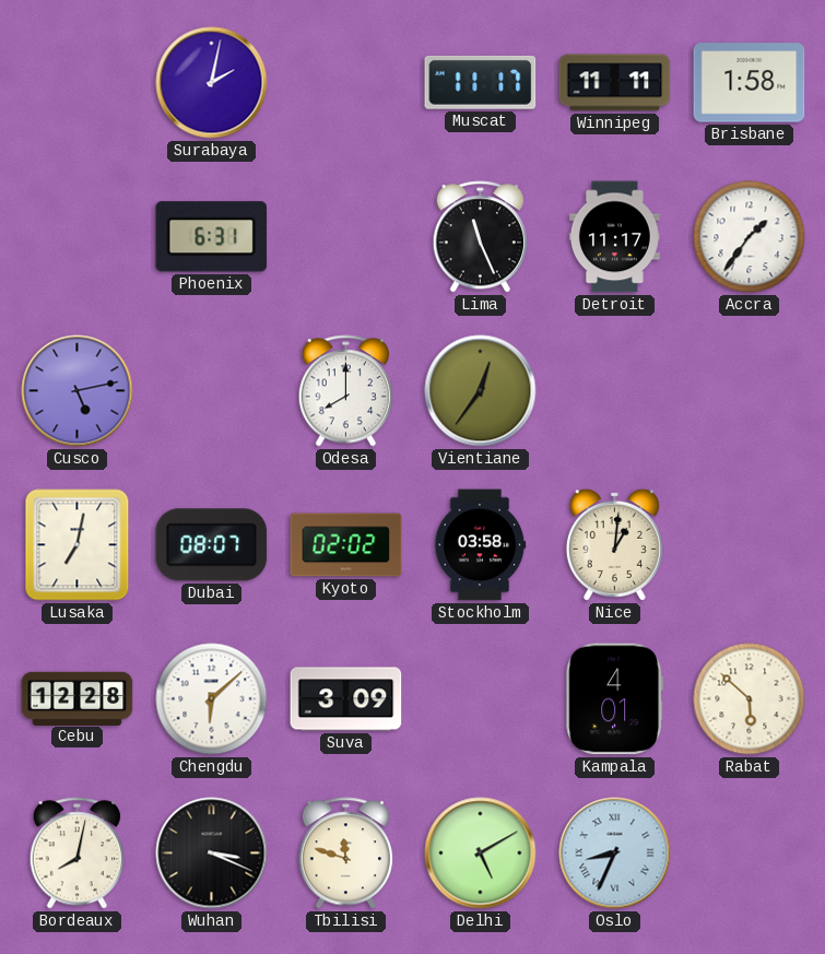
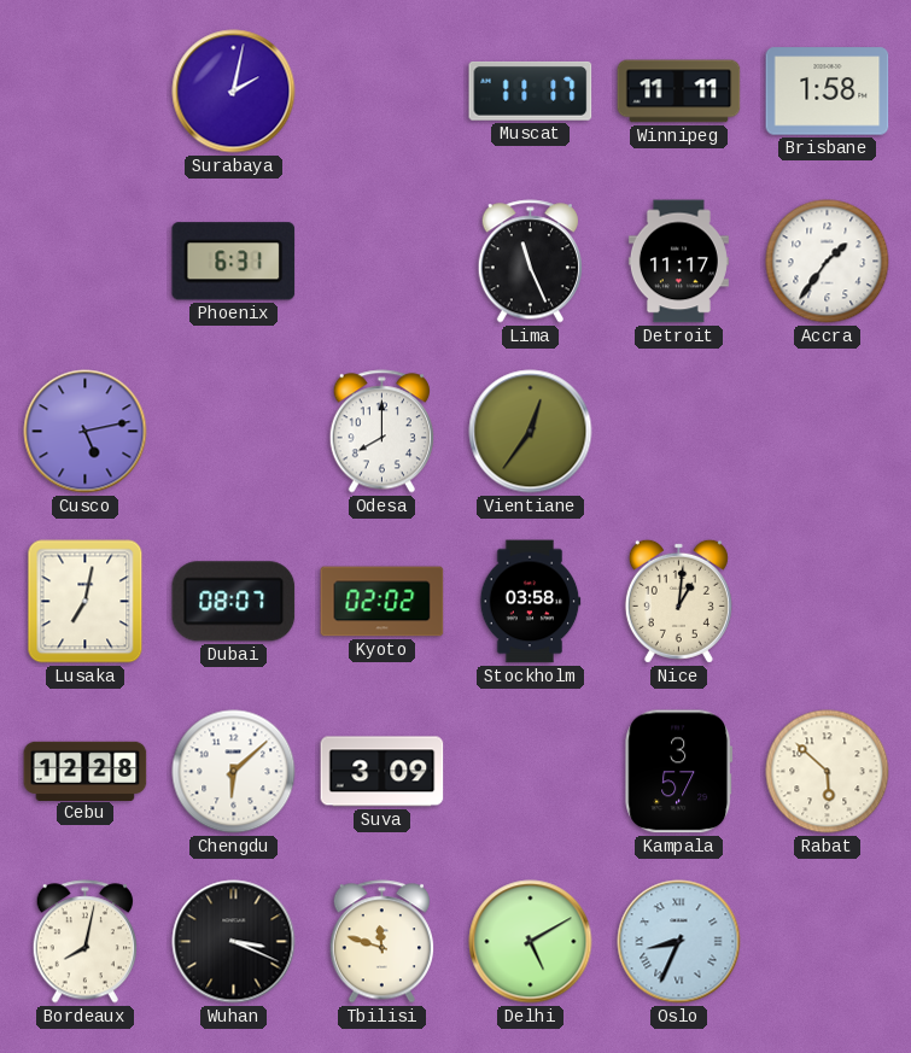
Kampala: 4:01 -> 3:57 (679, 772)
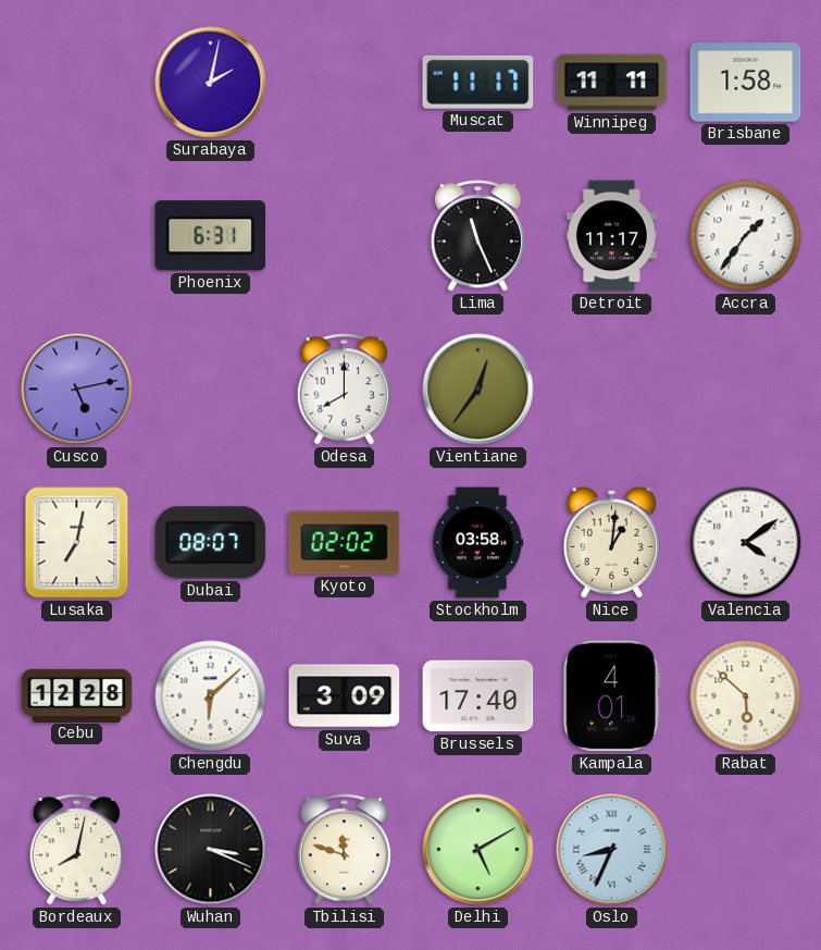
Valencia: none -> 4:09 (746, 543)
Brussels: none -> 17:40 (478, 696)
Kampala: 3:57 -> 4:01 (612, 696)
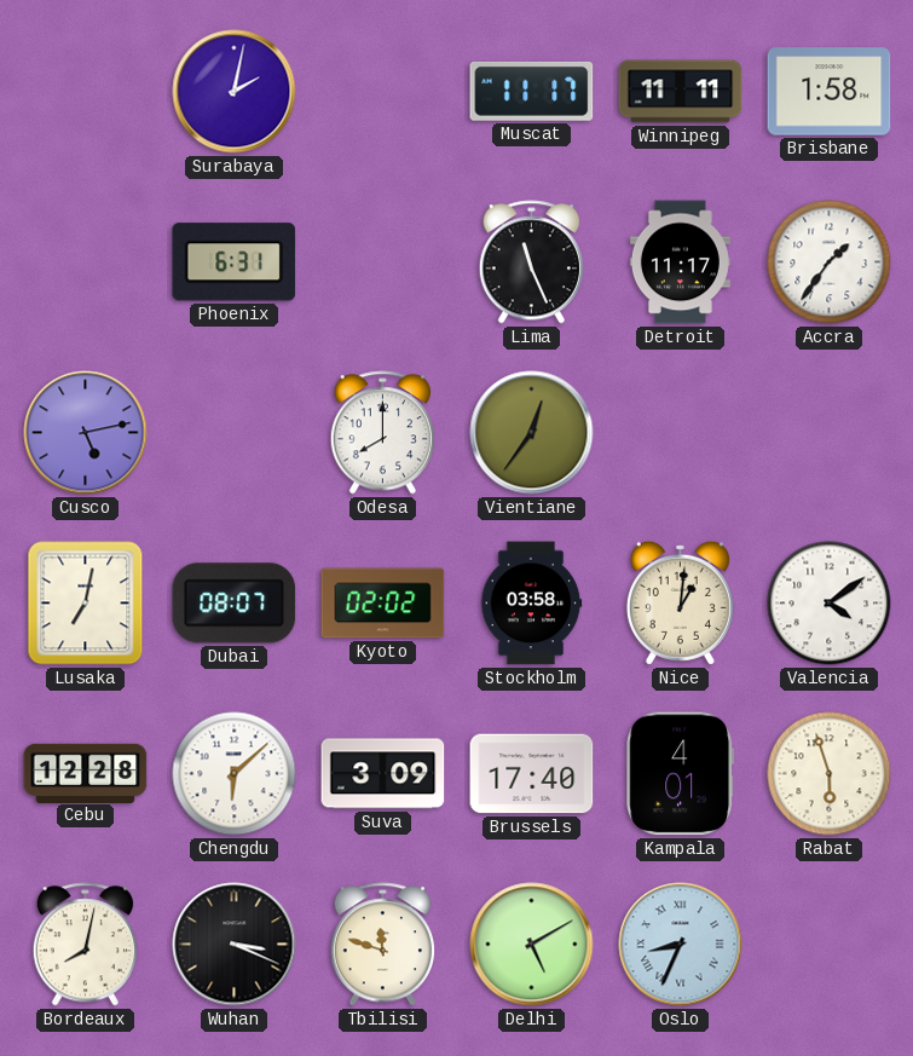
Rabat: 5:52 -> 5:57 (830, 774)
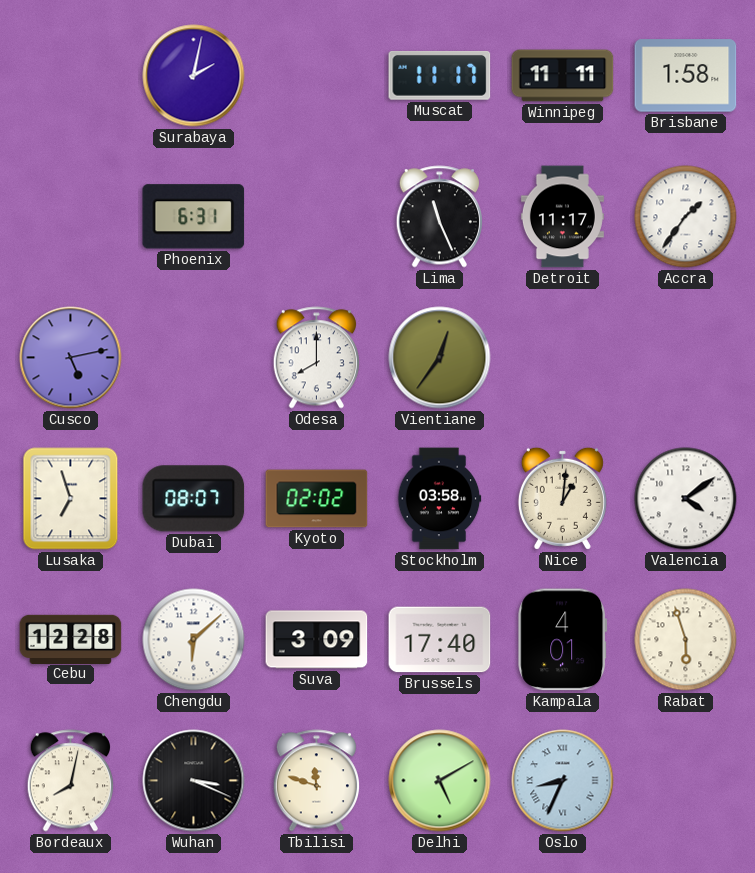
Lusaka: 7:02 -> 6:57 (71, 499)
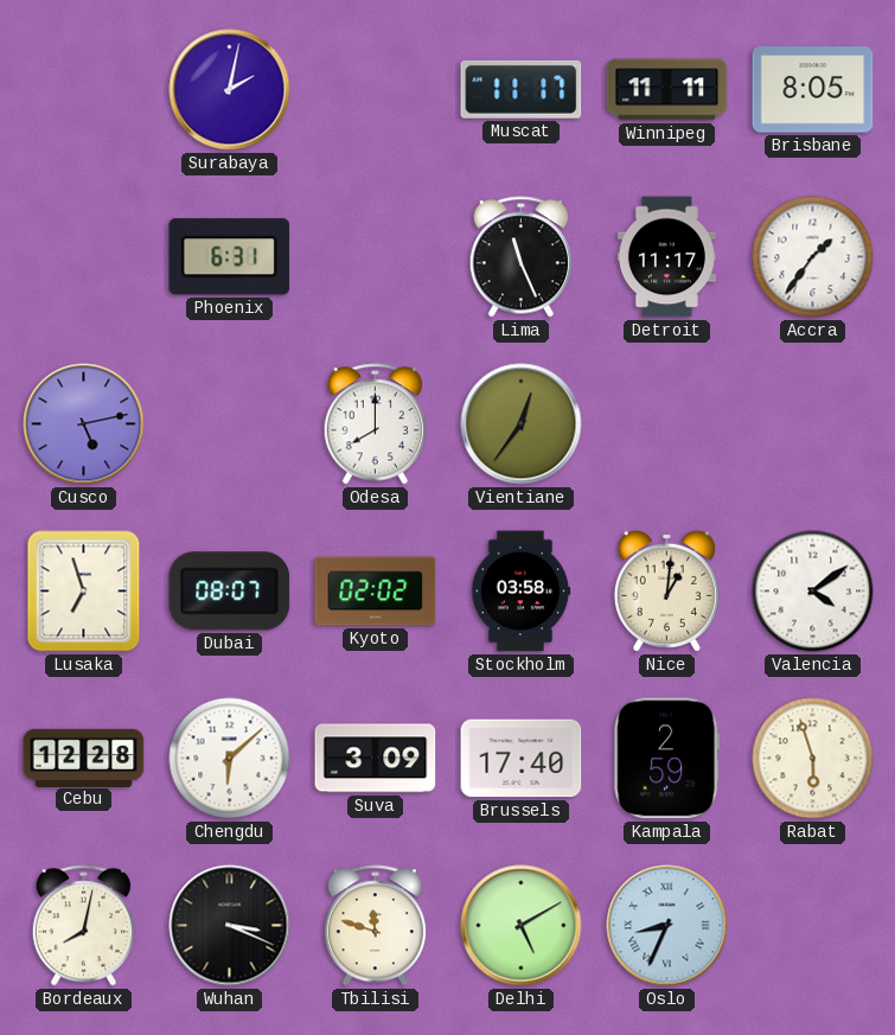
Brisbane: 1:58 -> 8:05 (813, 90)
Kampala: 4:01 -> 2:59 (667, 759)
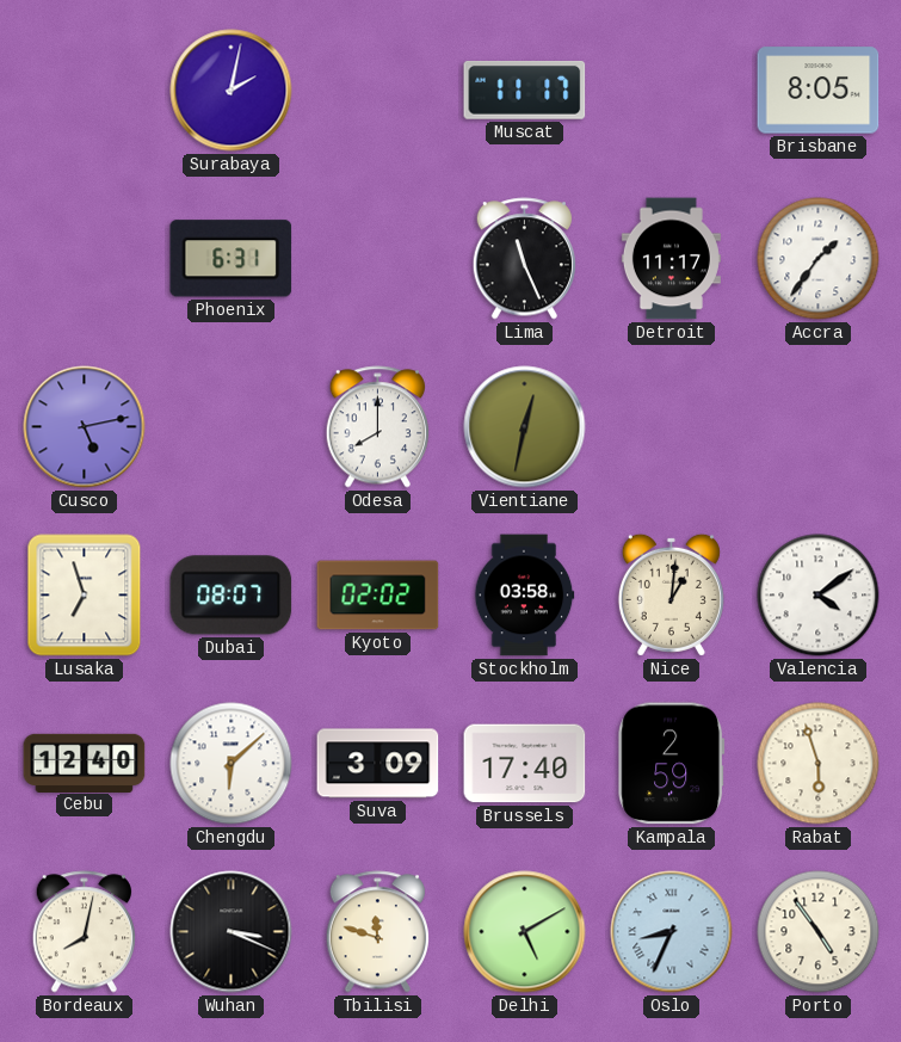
Winnipeg: 11:11 -> none (667, 90)
Vientiane: 12:36 -> 12:32 (525, 427)
Cebu: 12:28 -> 12:40 (85, 763)
Porto: none -> 4:54 (819, 932)
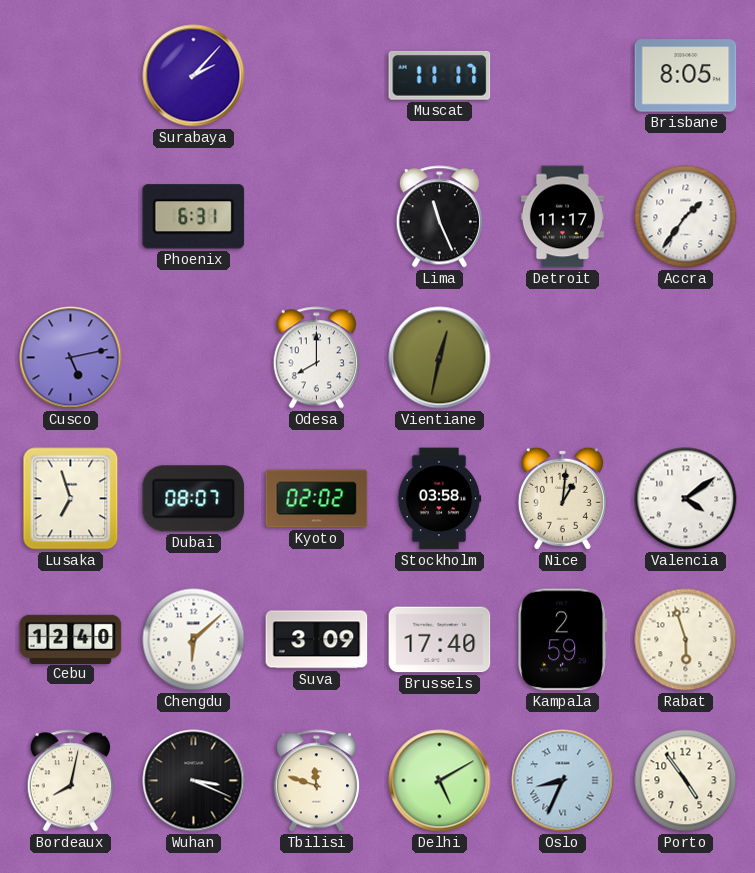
Surabaya: 2:02 -> 2:07 (194, 76)
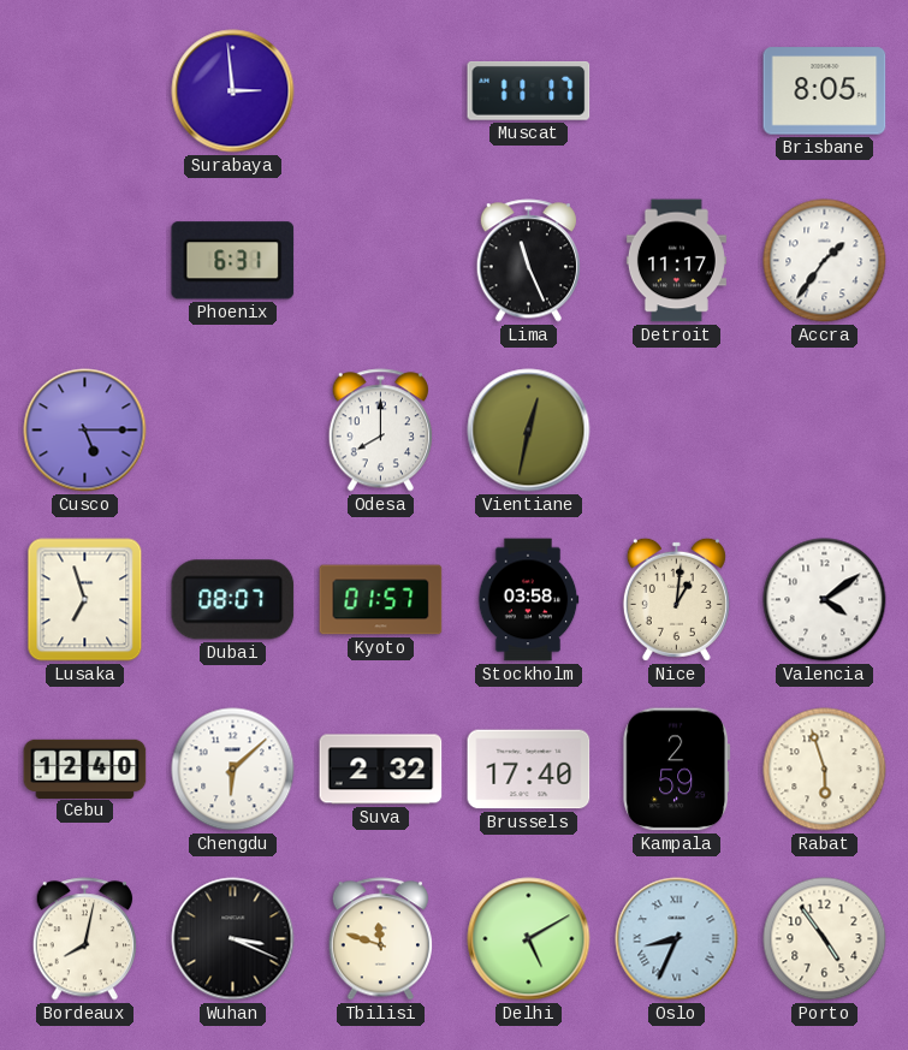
Surabaya: 2:07 -> 2:59 (233, 91)
Cusco: 5:13 -> 5:15 (85, 431)
Kyoto: 02:02 -> 01:57 (381, 600)
Suva: 3:09 -> 2:32 (381, 770)
